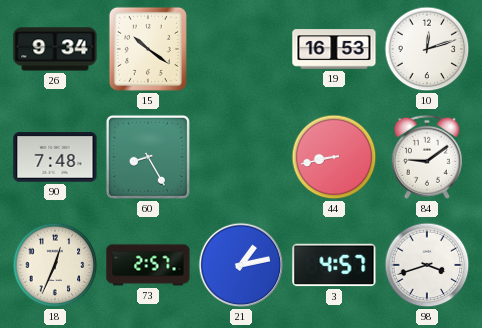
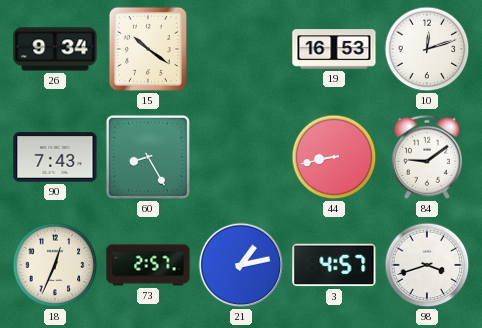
90: 7:48 -> 7:43 (55, 157)
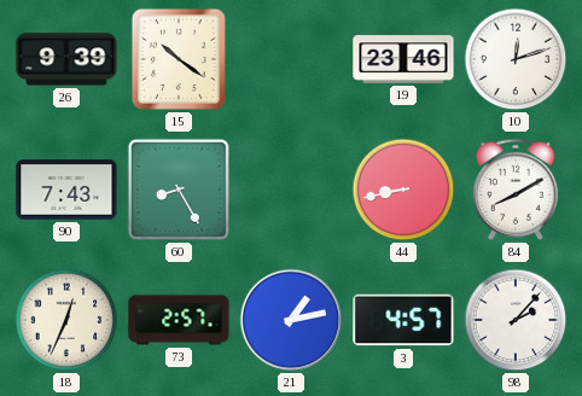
26: 9:34 -> 9:39 (66, 59)
19: 16:53 -> 23:46 (403, 59)
84: 9:09 -> 8:10 (516, 190)
98: 3:42 -> 2:07 (516, 320)
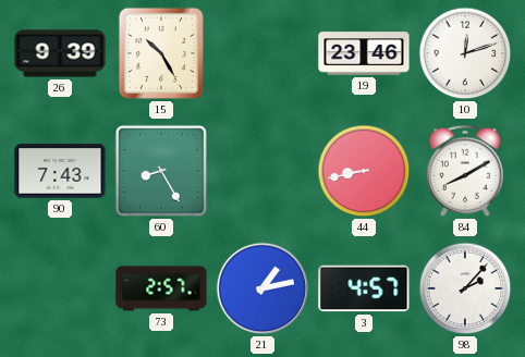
15: 10:21 -> 10:25 (161, 53)
18: 12:34 -> none (66, 320)
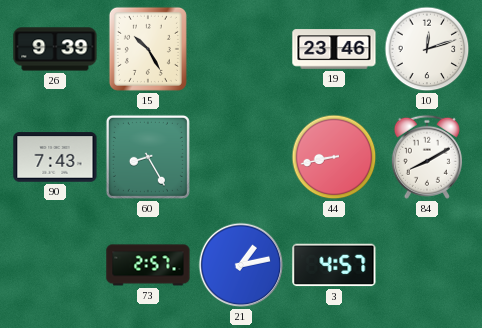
98: 2:07 -> none (465, 288)
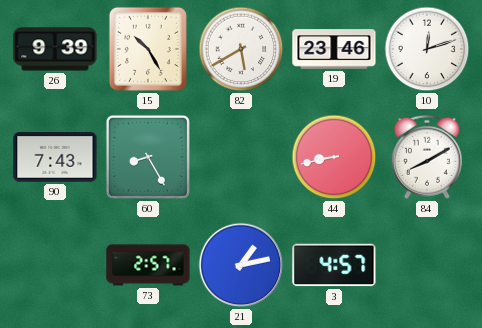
82: none -> 5:40 (241, 49)
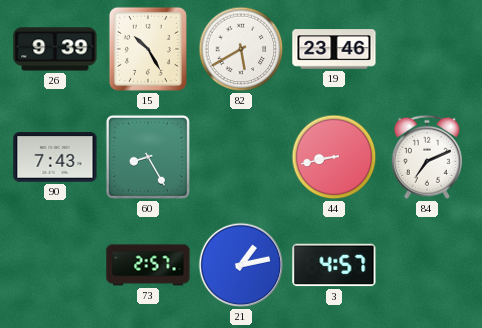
10: 12:12 -> none (427, 49)
84: 8:10 -> 7:11 (427, 157)
